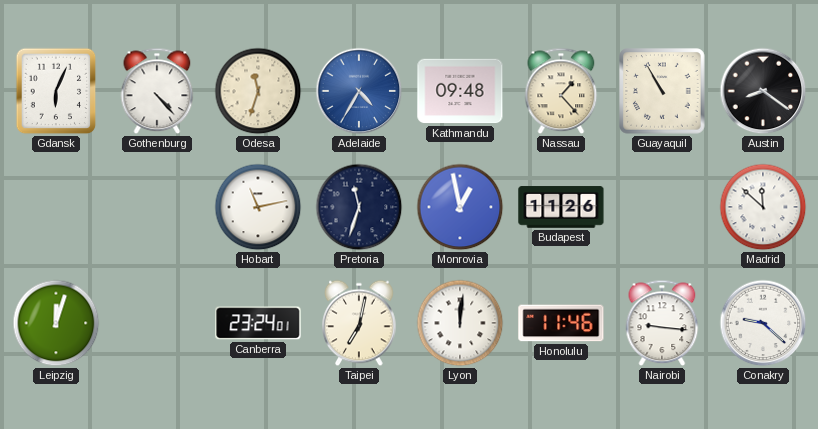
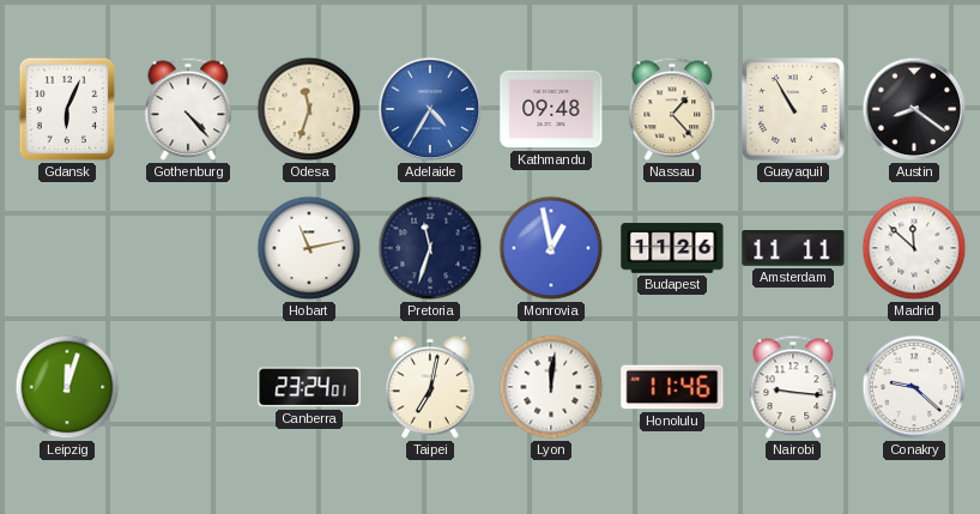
Amsterdam: none -> 11:11 (793, 249)
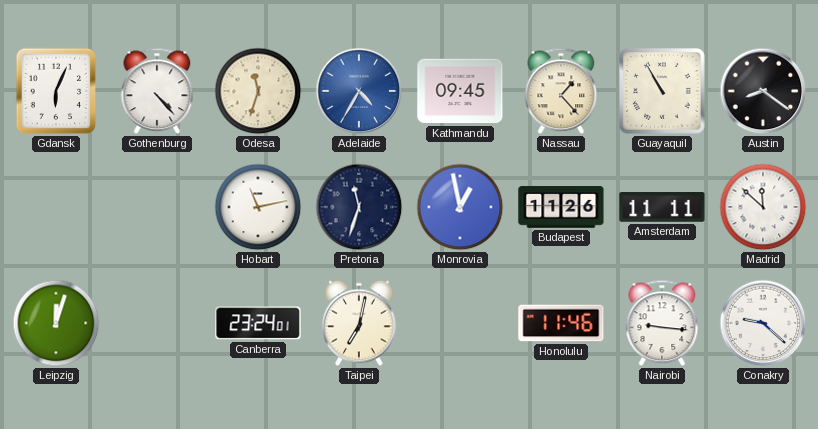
Kathmandu: 09:48 -> 09:45 (460, 91)
Lyon: 12:01 -> none (551, 387)
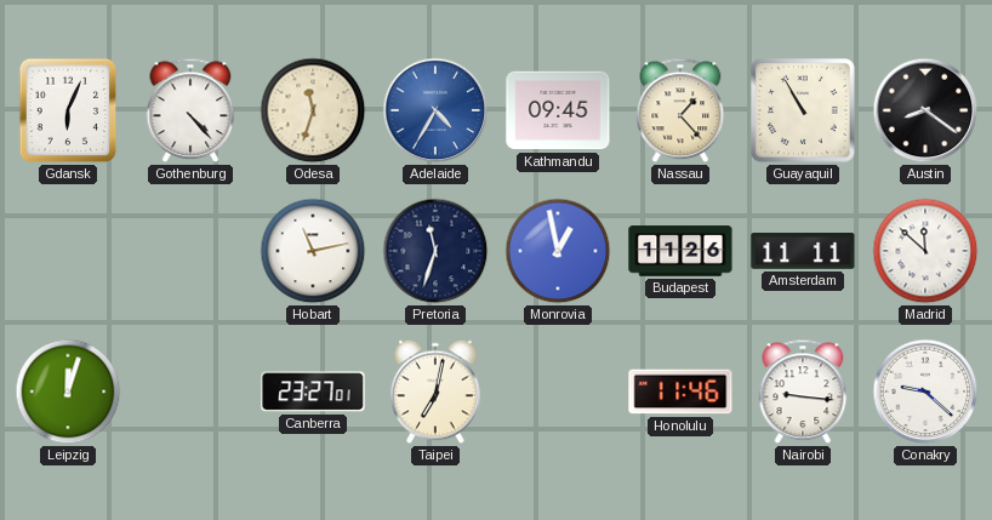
Canberra: 23:24 -> 23:27 (313, 392)
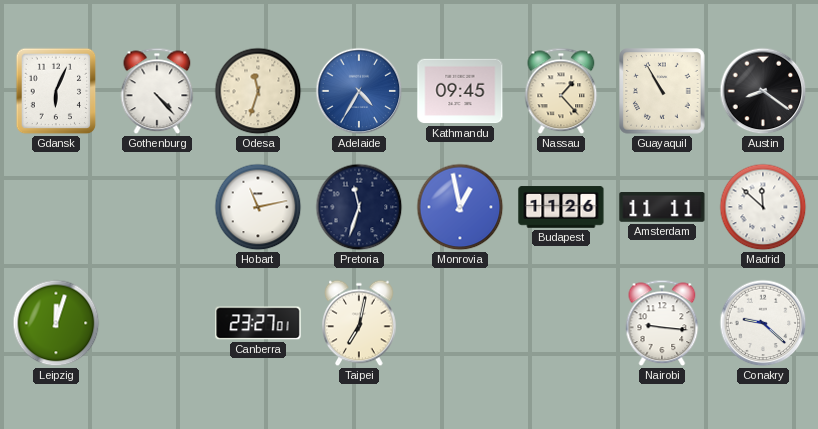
Honolulu: 11:46 -> none (680, 392)
